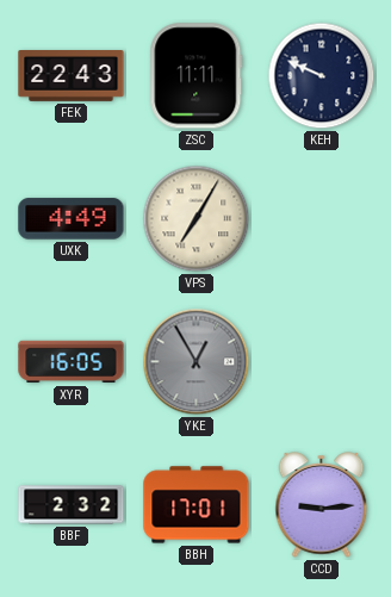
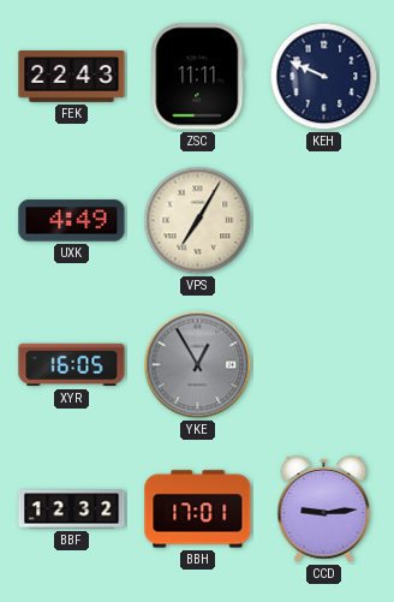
BBF: 2:32 -> 12:32 (72, 509)
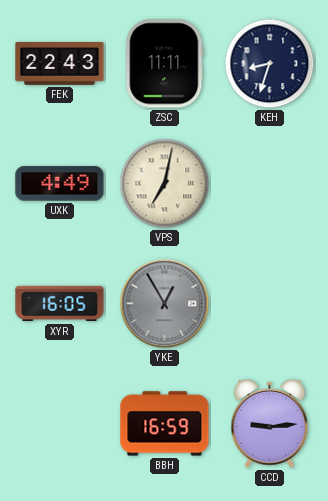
KEH: 9:49 -> 8:33 (270, 64)
VPS: 7:05 -> 7:02 (165, 184)
BBF: 12:32 -> none (72, 509)
BBH: 17:01 -> 16:59 (165, 424)
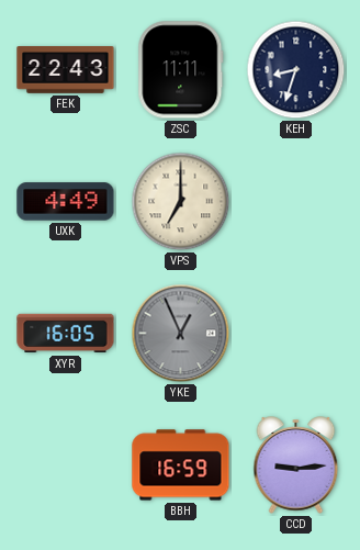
VPS: 7:02 -> 7:00 (181, 202)
YKE: 12:55 -> 12:56 (181, 334)
